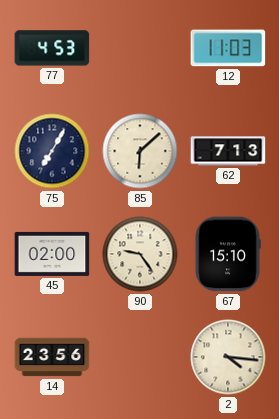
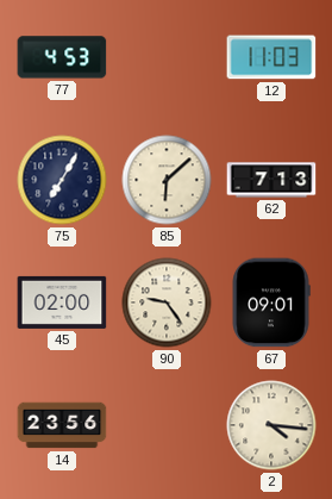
67: 15:10 -> 09:01 (271, 302)
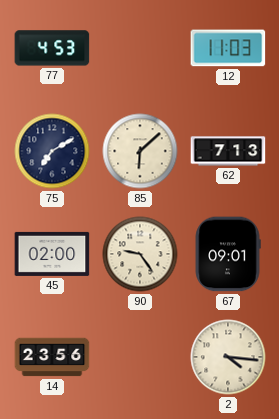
75: 7:05 -> 7:10 (52, 151)
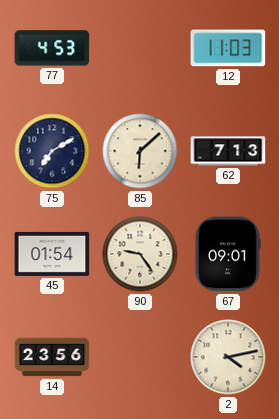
45: 02:00 -> 01:54 (52, 254)
2: 4:16 -> 4:13 (228, 357)
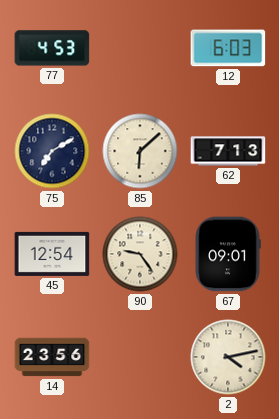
12: 11:03 -> 6:03 (228, 48)
45: 01:54 -> 12:54 (52, 254)
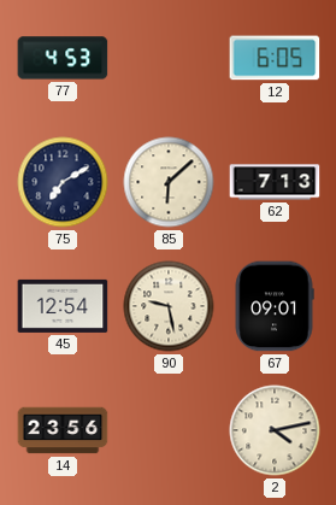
12: 6:03 -> 6:05 (275, 58)
90: 9:24 -> 9:28 (169, 306)
